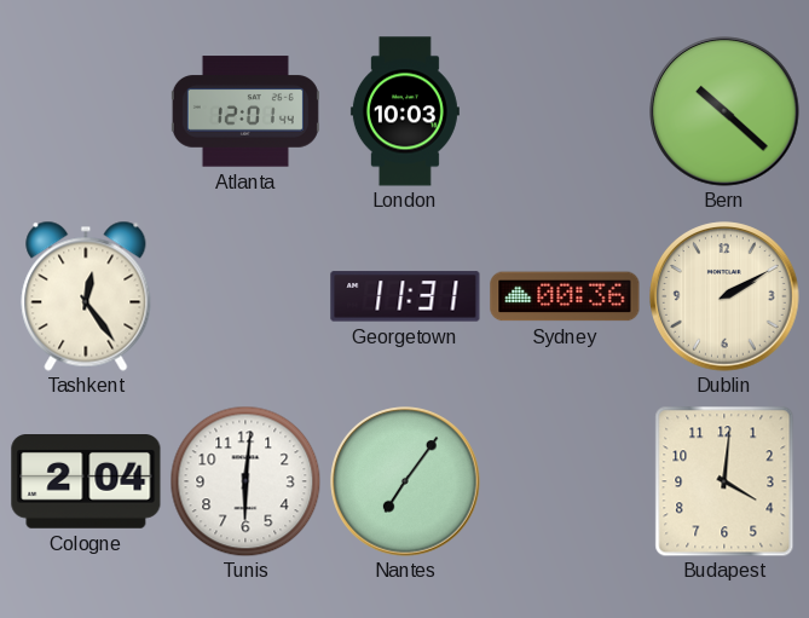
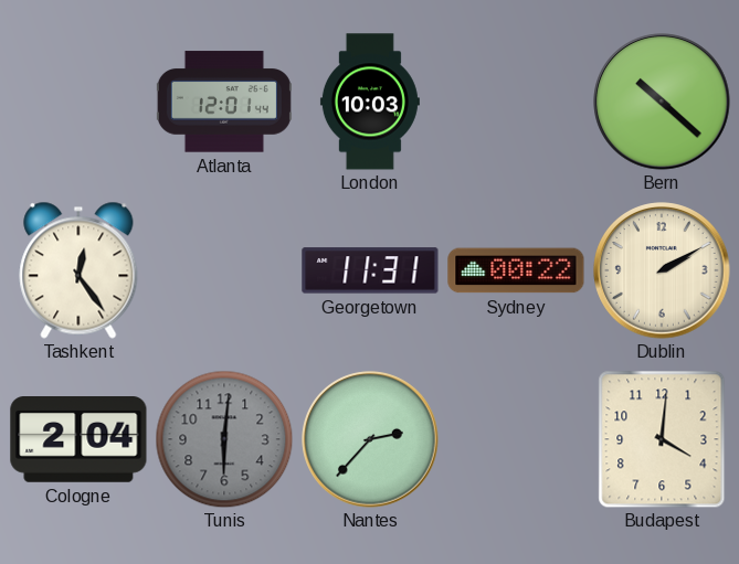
Sydney: 00:36 -> 00:22 (516, 270)
Tunis dial: white -> grey (224, 439)
Nantes: 7:06 -> 2:37 (370, 439)
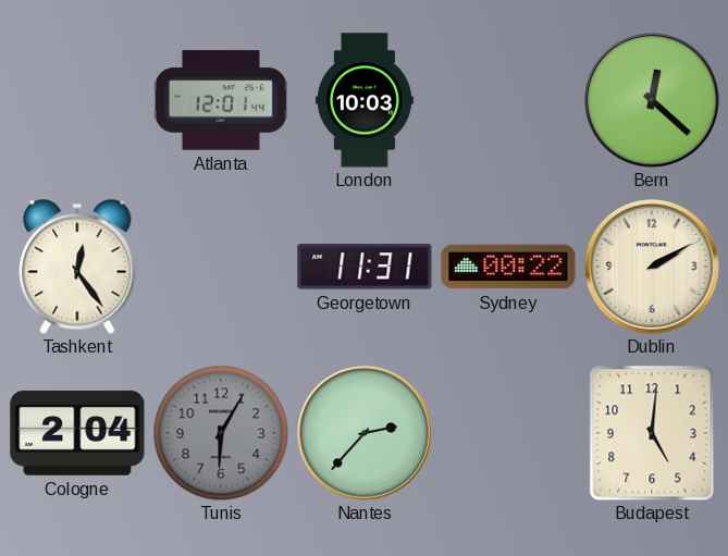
Bern: 10:22 -> 12:22 (652, 100)
Tunis: 6:01 -> 6:05 (221, 433)
Budapest: 4:01 -> 5:01 (652, 433)
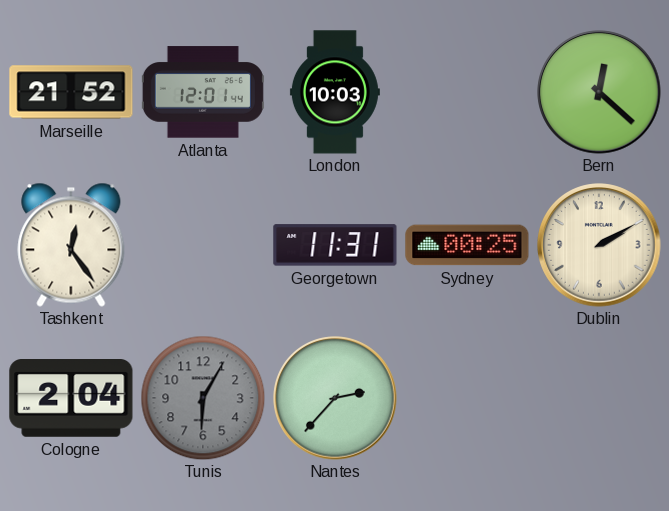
Marseille: none -> 21:52 (71, 92)
Sydney: 00:22 -> 00:25 (467, 245)
Budapest: 5:01 -> none (652, 433)
